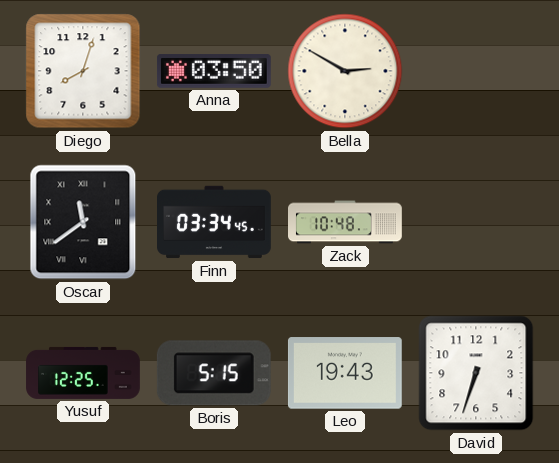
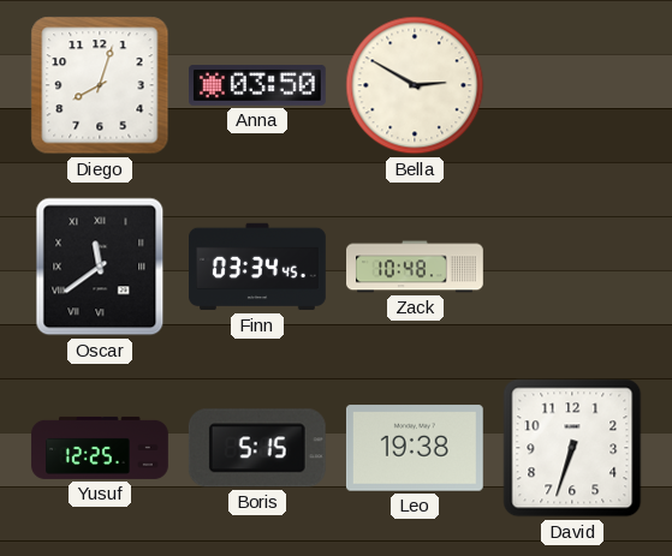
Leo: 19:43 -> 19:38 (415, 448)
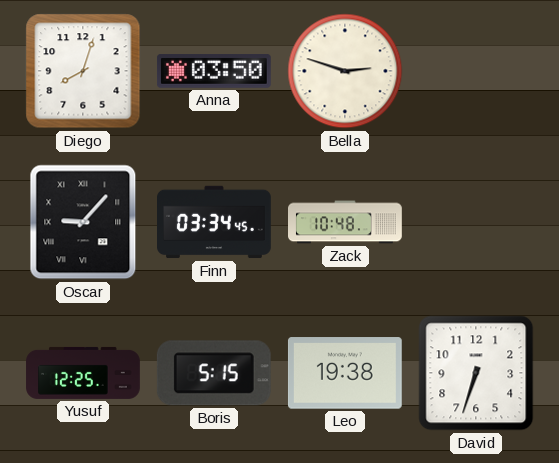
Bella: 2:50 -> 2:48 (345, 71)
Oscar: 11:39 -> 9:07 (83, 222)
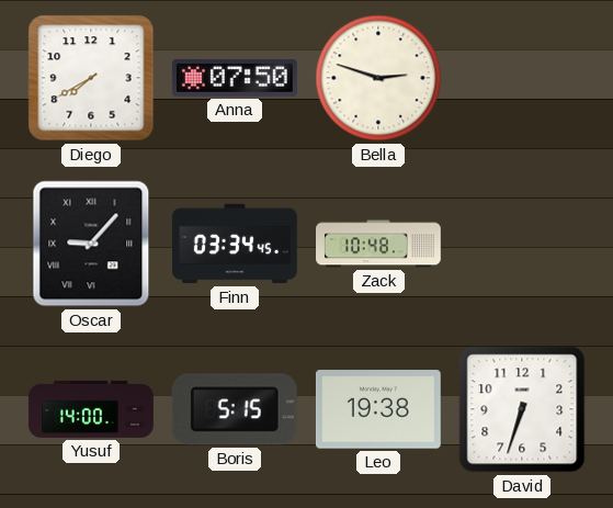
Diego: 8:03 -> 7:40 (91, 78)
Anna: 03:50 -> 07:50 (235, 79)
Yusuf: 12:25 -> 14:00 (91, 409)
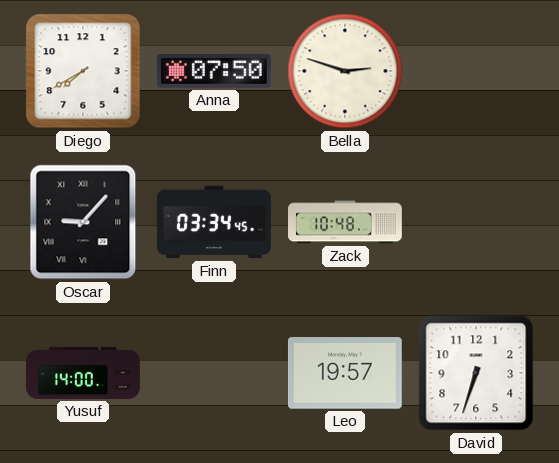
Boris: 5:15 -> none (235, 409)
Leo: 19:38 -> 19:57 (345, 373)
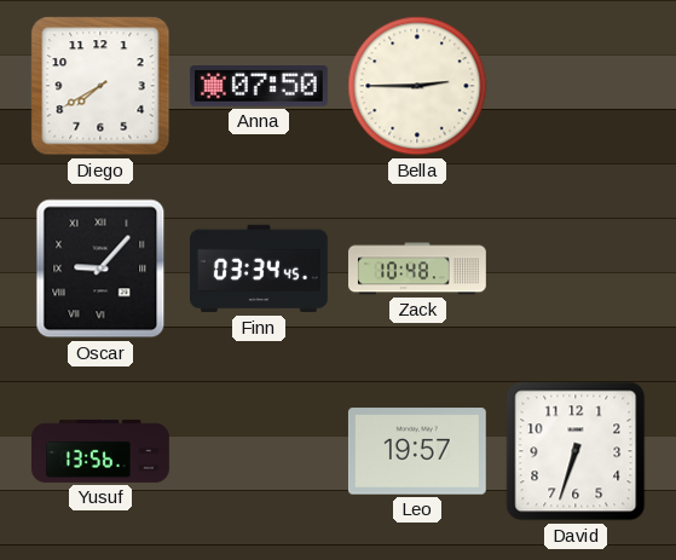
Bella: 2:48 -> 2:45 (417, 86)
Yusuf: 14:00 -> 13:56 (100, 451)
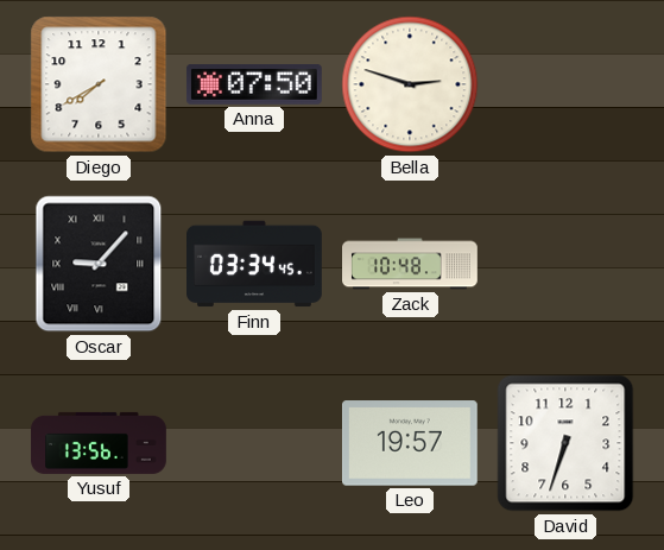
Bella: 2:45 -> 2:48 (410, 84)
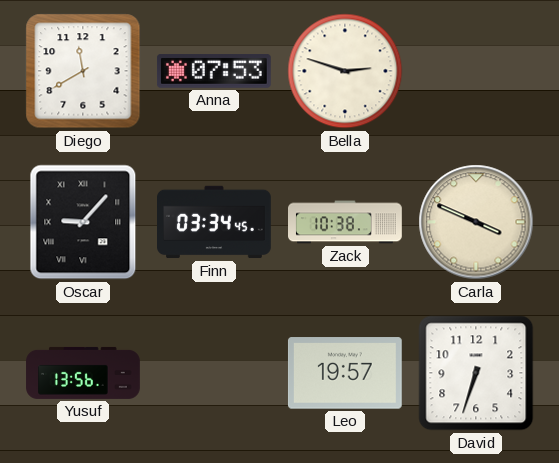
Diego: 7:40 -> 11:40 (83, 71)
Anna: 07:50 -> 07:53 (214, 72)
Zack: 10:48 -> 10:38 (346, 222)
Carla: none -> 3:49 (476, 222)
